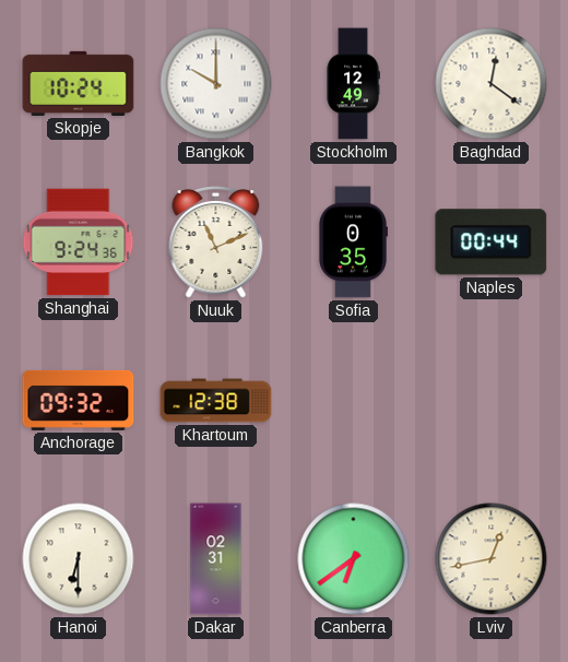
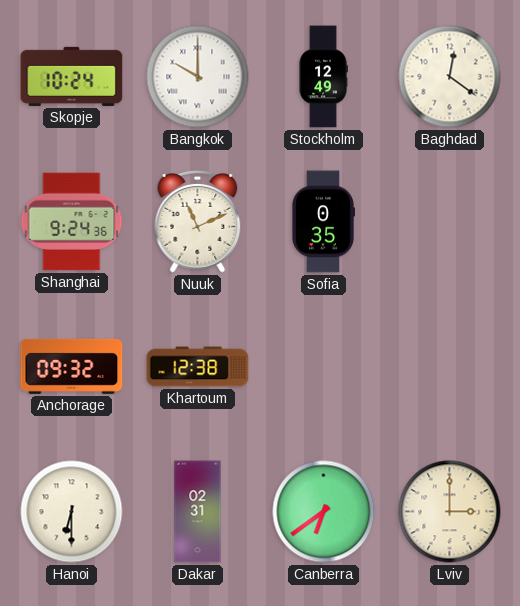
Naples: 00:44 -> none (492, 243)
Lviv: 12:43 -> 3:00 (450, 512)
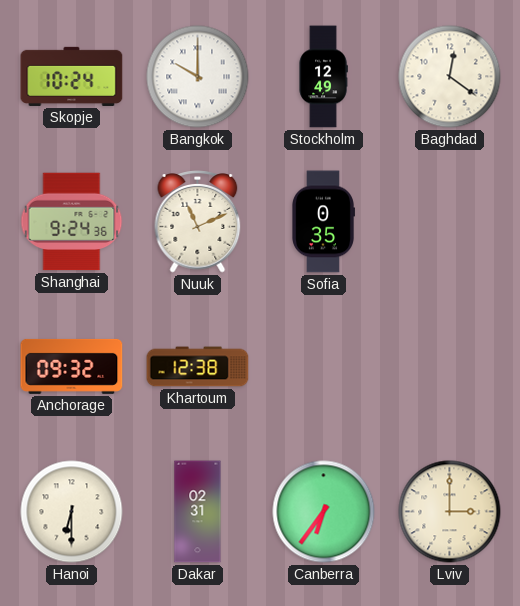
Canberra: 6:39 -> 6:36 (324, 512)
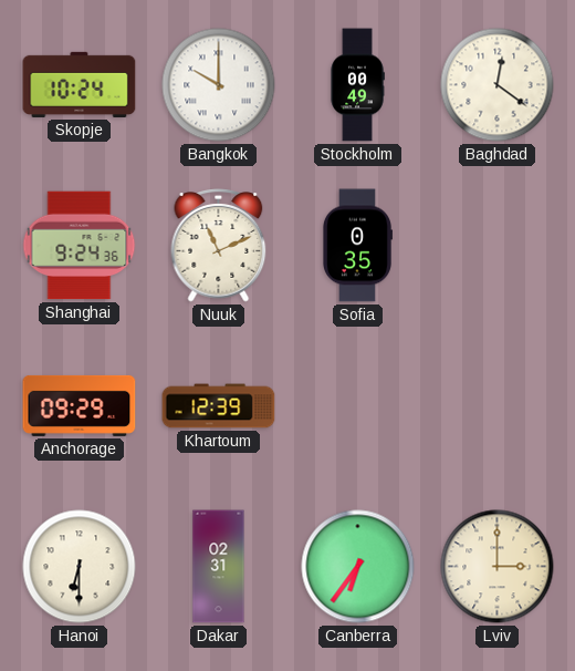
Stockholm: 12:49 -> 00:49 (357, 85)
Anchorage: 09:32 -> 09:29 (80, 405)
Khartoum: 12:38 -> 12:39 (219, 406)
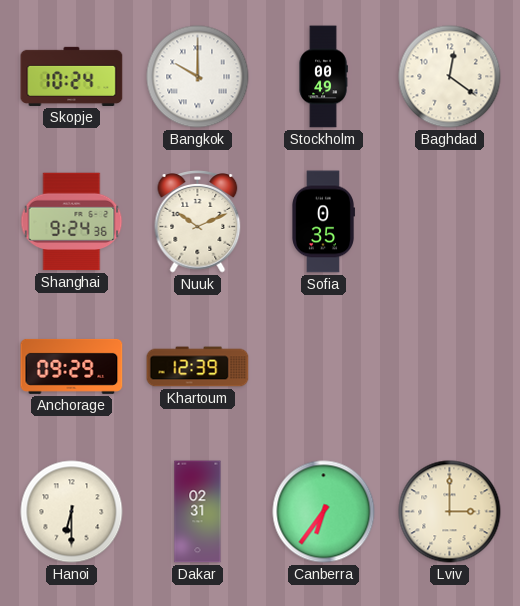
Nuuk: 11:11 -> 10:11 (198, 222)
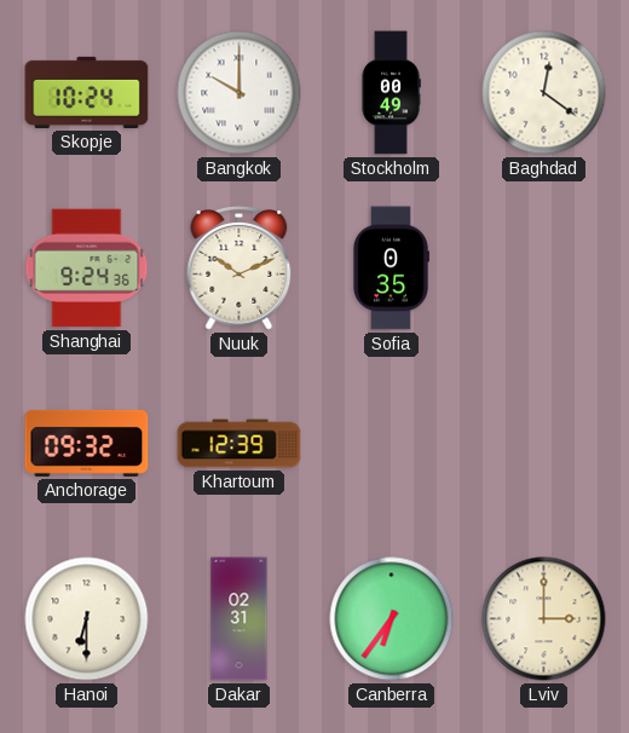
Anchorage: 09:29 -> 09:32 (87, 443)
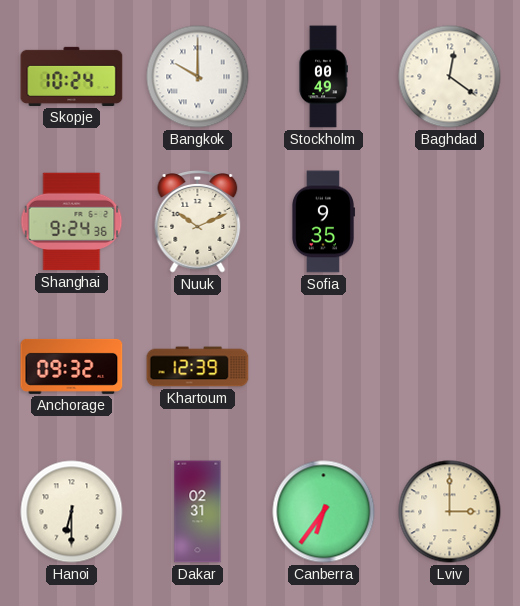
Sofia: 0:35 -> 9:35 (324, 222)
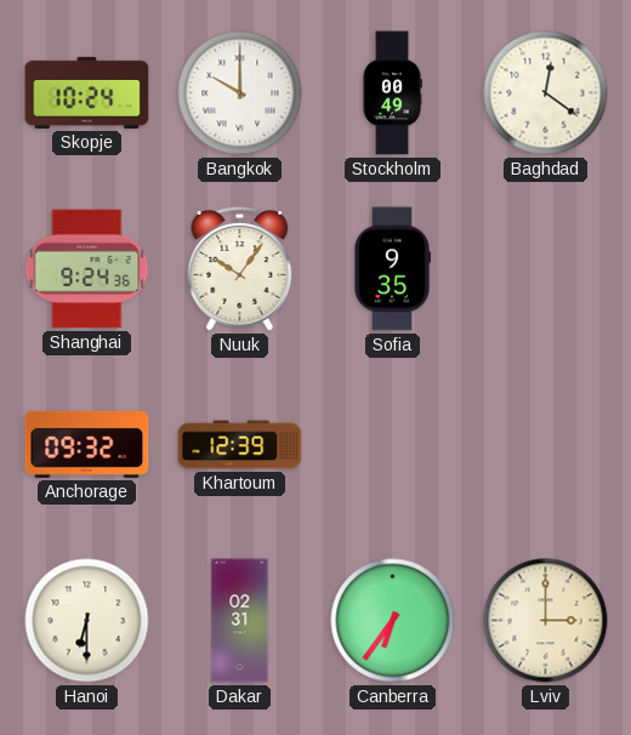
Nuuk: 10:11 -> 10:06 (240, 269)
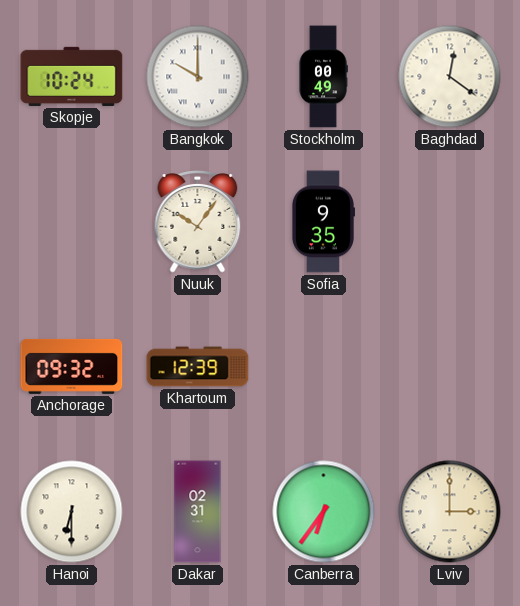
Shanghai: 9:24 -> none (87, 269)
